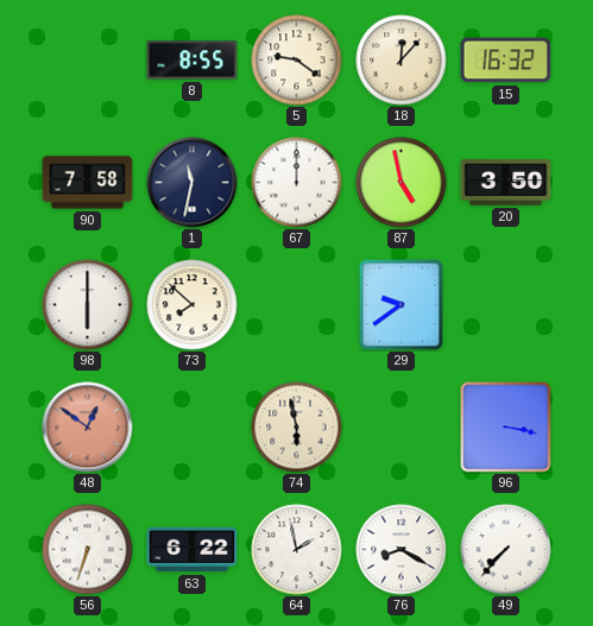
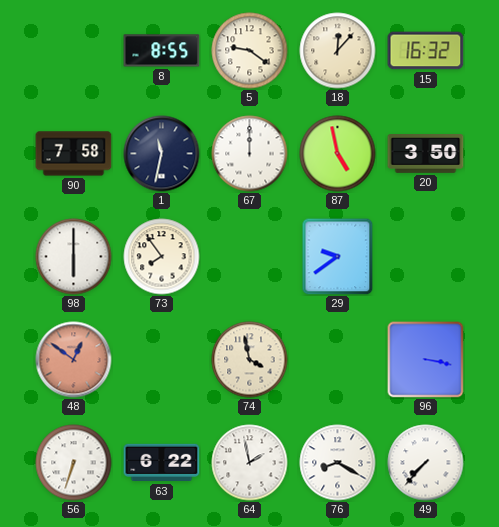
73: 7:52 -> 7:54 (162, 257)
74: 5:58 -> 3:58 (250, 360)
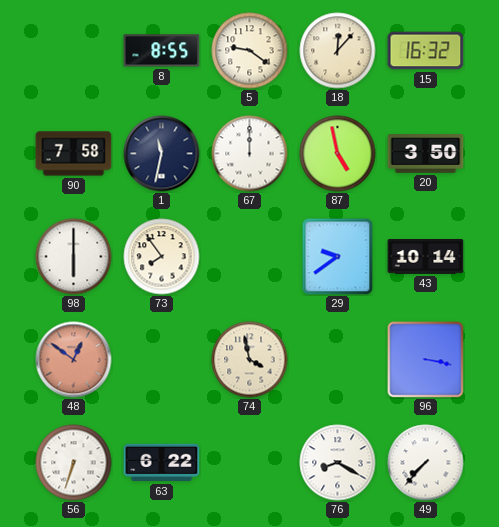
43: none -> 10:14 (426, 257)
64: 1:58 -> none (250, 463)
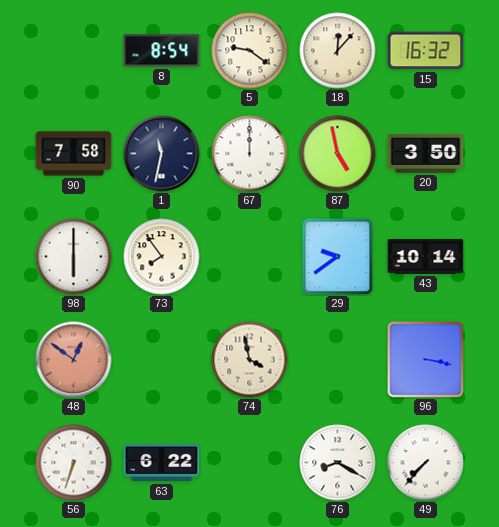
8: 8:55 -> 8:54 (162, 51)
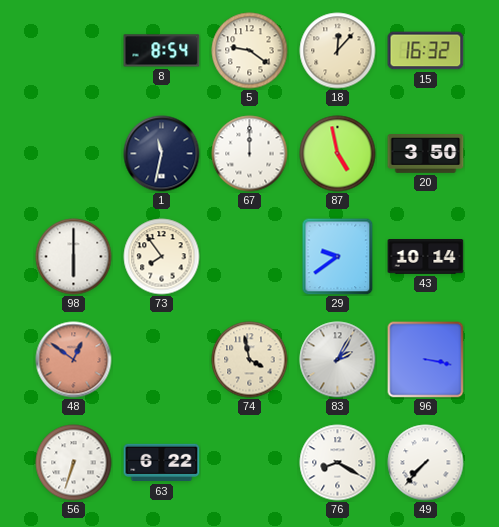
90: 7:58 -> none (74, 154)
83: none -> 2:05 (338, 360)
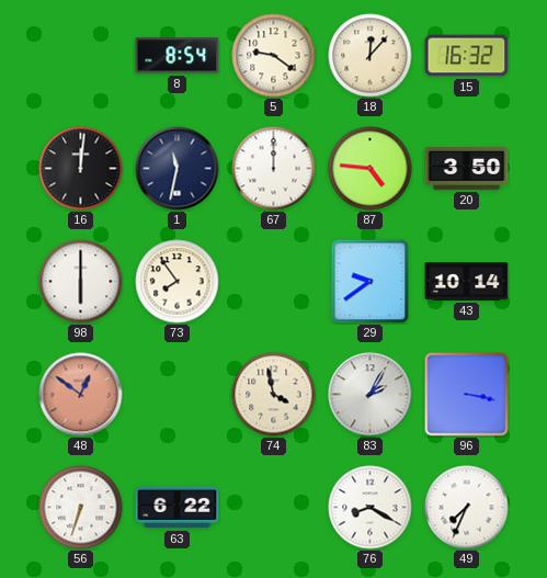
16: none -> 12:01 (81, 169)
87: 4:58 -> 4:46 (371, 169)
49: 7:37 -> 7:34 (467, 508)
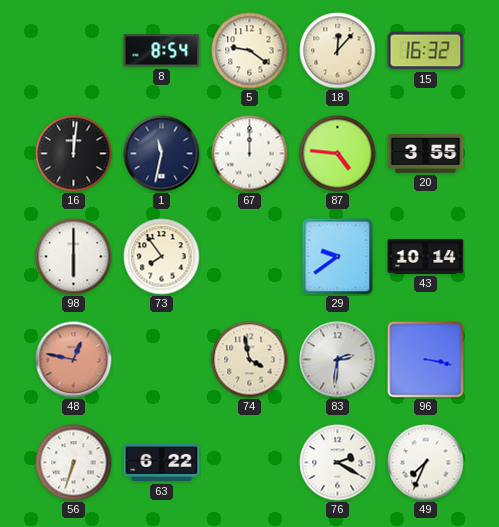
20: 3:50 -> 3:55 (426, 154)
48: 12:51 -> 12:47 (74, 360)
83: 2:05 -> 2:31 (338, 360)
76: 8:20 -> 2:20 (338, 463)
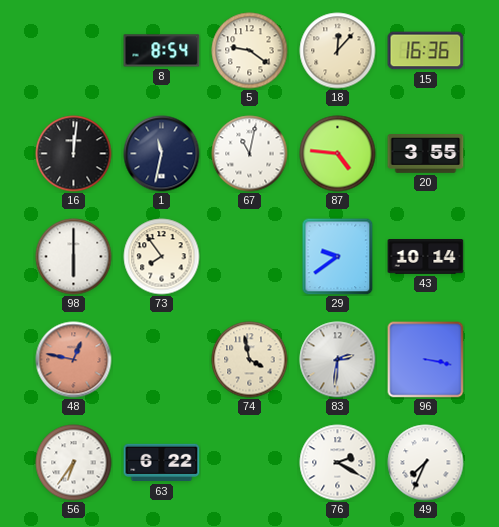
15: 16:32 -> 16:36 (426, 51)
67: 12:00 -> 11:02 (250, 154)
56: 6:33 -> 6:36 (74, 463)
